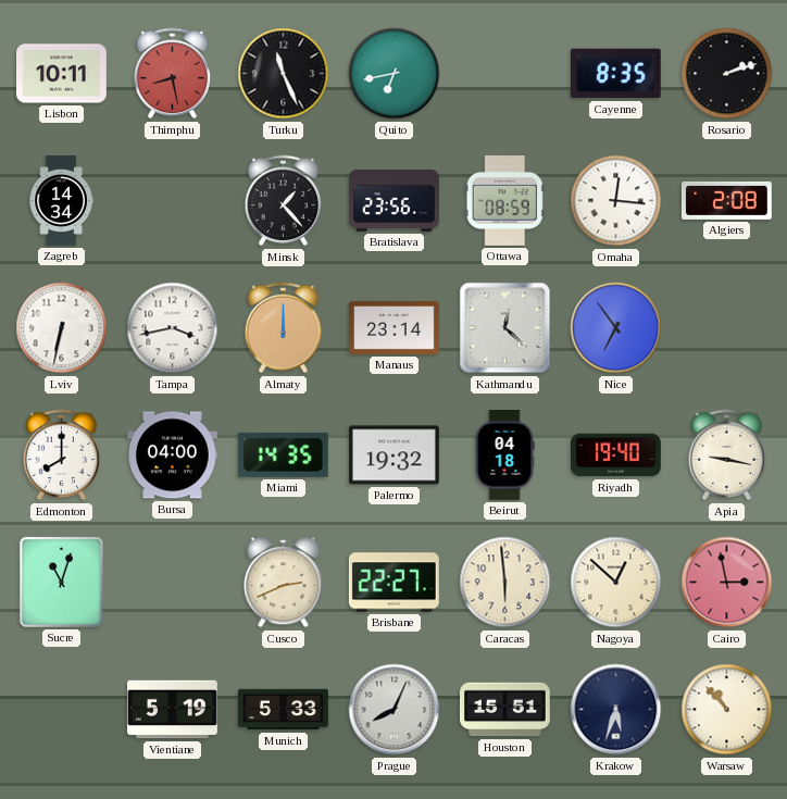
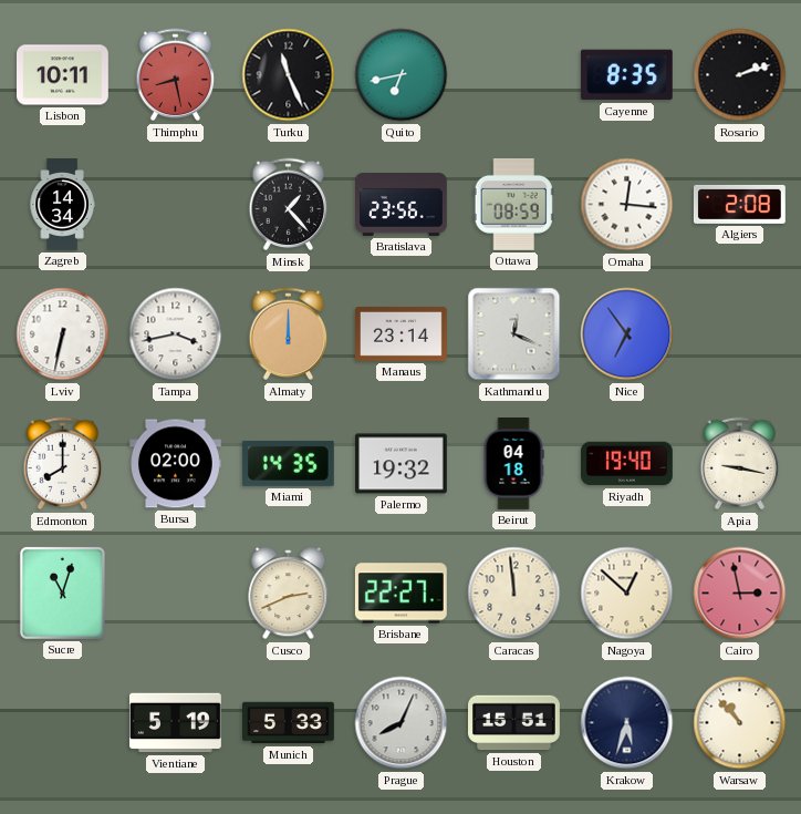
Kathmandu: 12:22 -> 12:19 (514, 334)
Bursa: 04:00 -> 02:00 (176, 464)
Caracas: 5:59 -> 11:59 (514, 594)
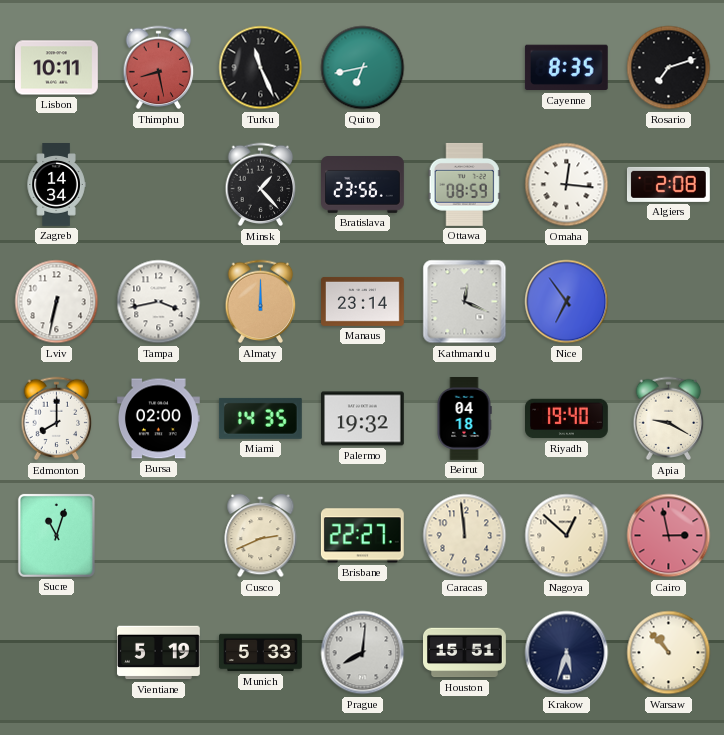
Rosario: 2:12 -> 7:12 (669, 68)
Apia: 9:17 -> 9:20 (669, 419)
Prague: 8:04 -> 8:01 (363, 653)
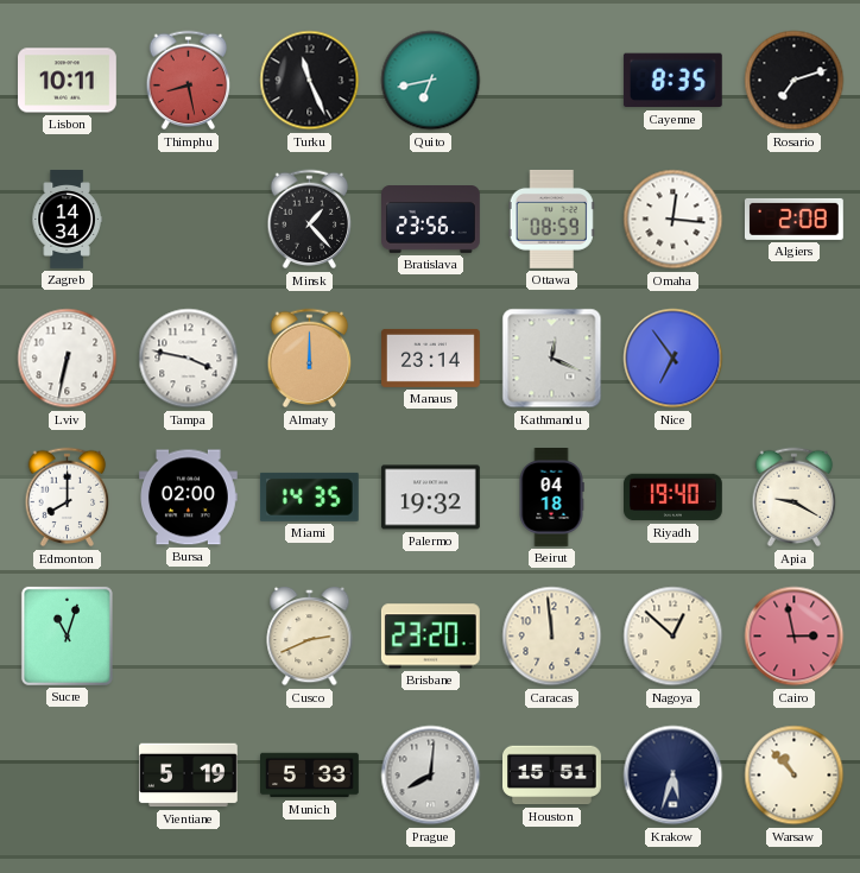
Tampa: 3:43 -> 3:47 (189, 359)
Brisbane: 22:27 -> 23:20 (430, 637)
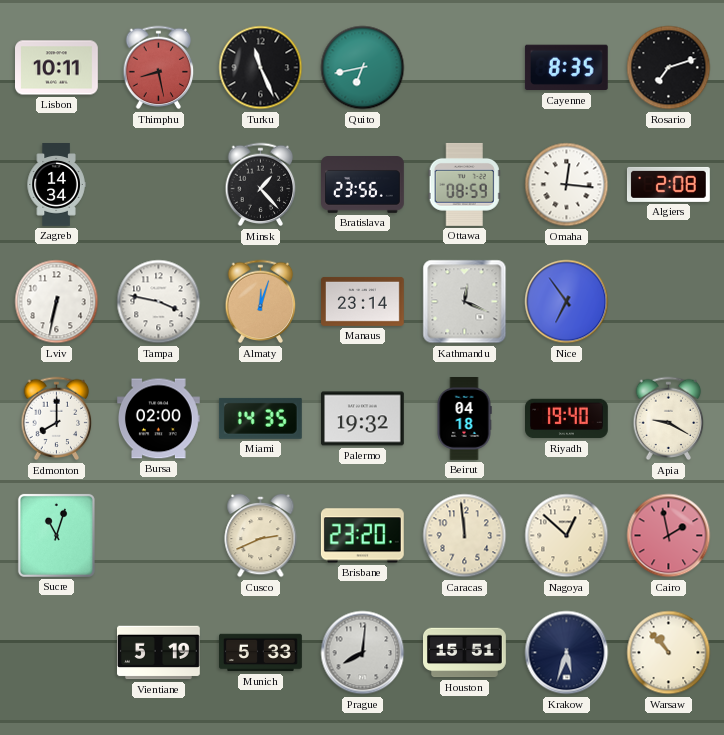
Almaty: 12:00 -> 12:03 (261, 302)
Cairo: 2:58 -> 1:58 (669, 536)
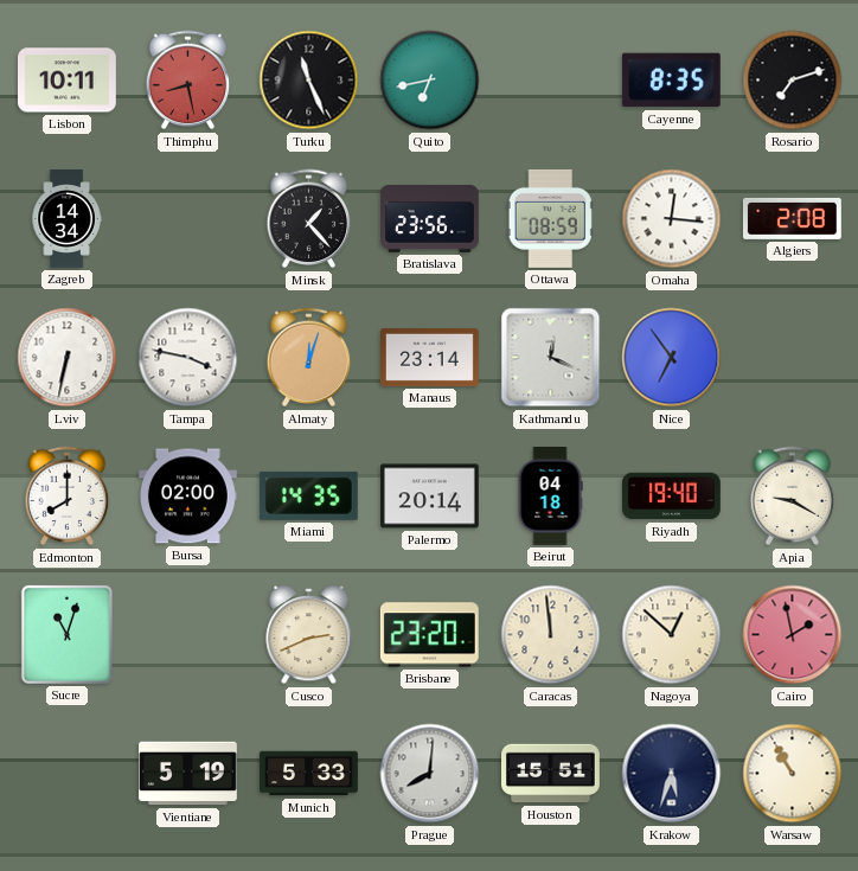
Palermo: 19:32 -> 20:14 (430, 497)
Warsaw: 10:53 -> 10:55 (793, 774)
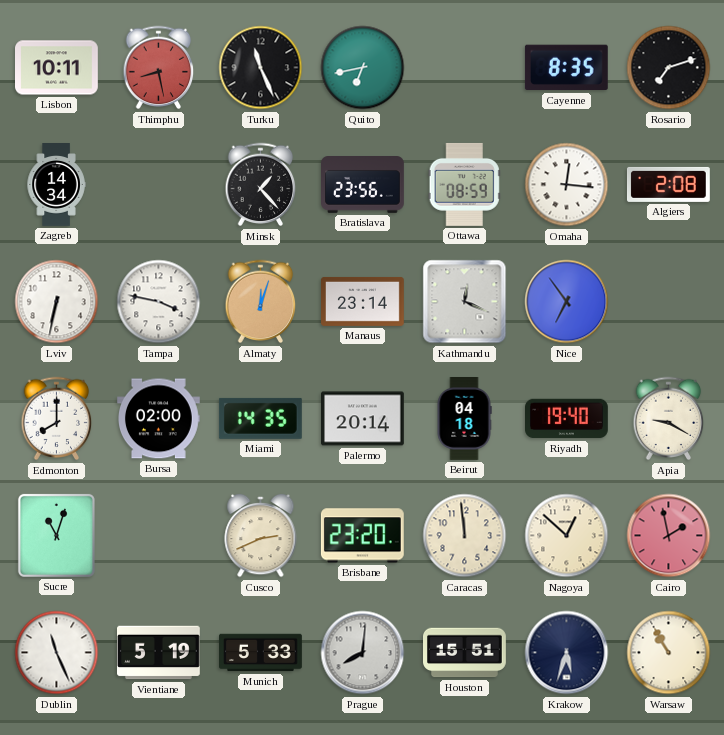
Dublin: none -> 11:26 (57, 653)
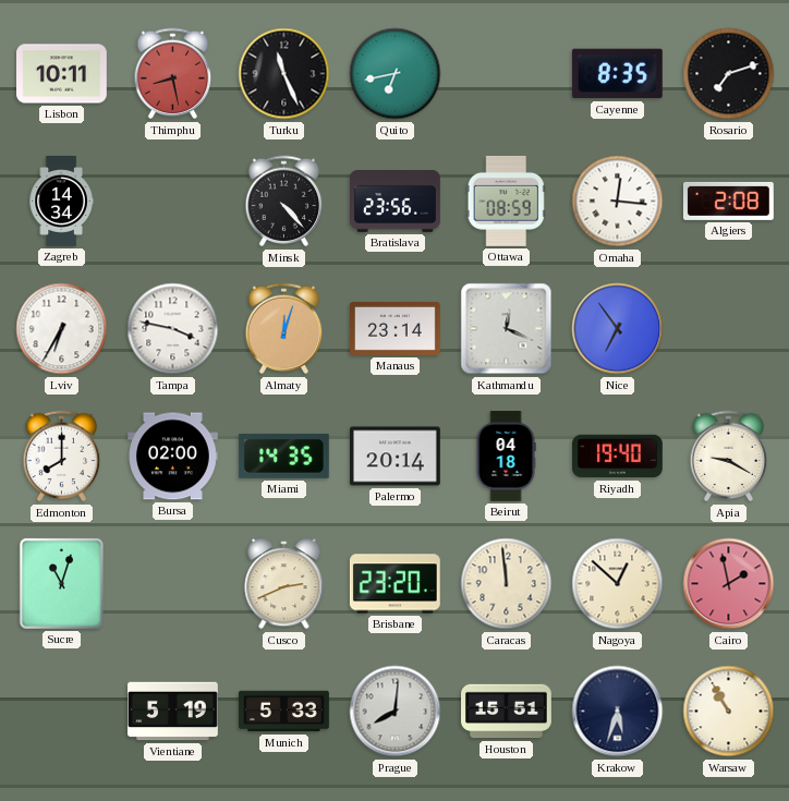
Minsk: 1:23 -> 4:23 (284, 202)
Lviv: 6:32 -> 6:35 (62, 329)
Dublin: 11:26 -> none (57, 653)
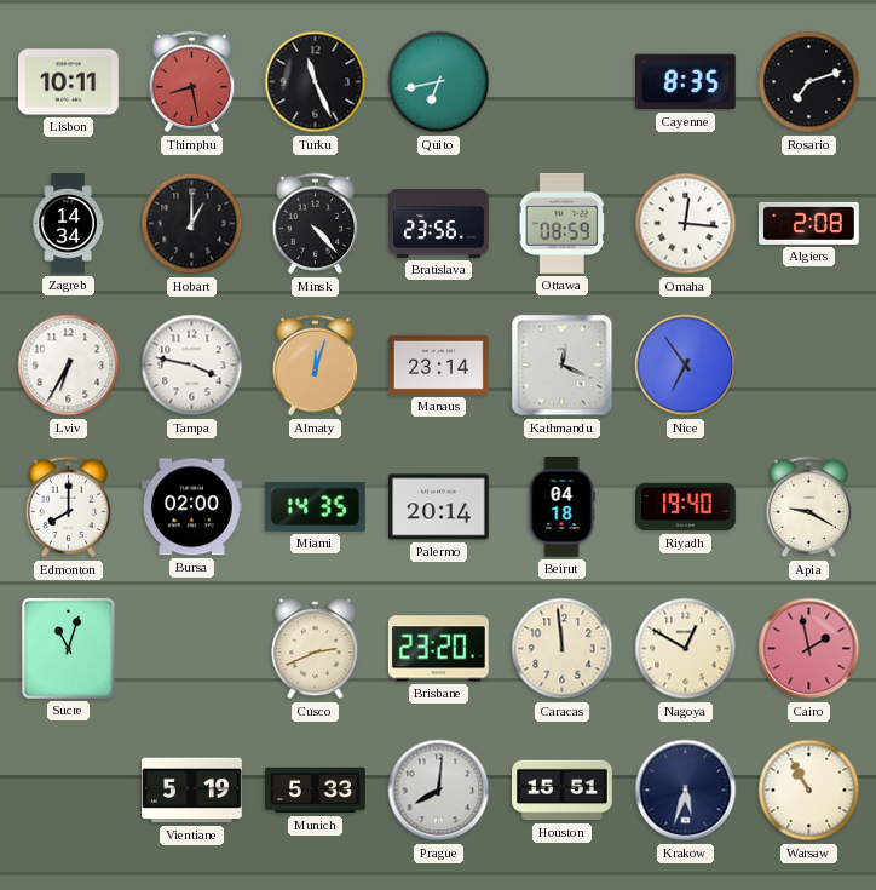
Hobart: none -> 1:00 (192, 224)
Nagoya: 12:52 -> 12:50 (686, 649)
